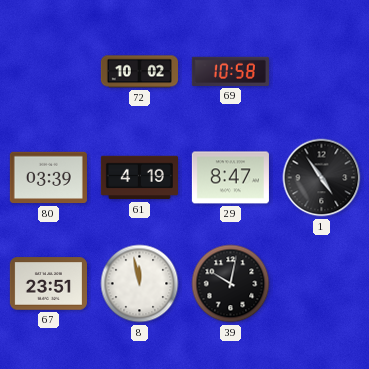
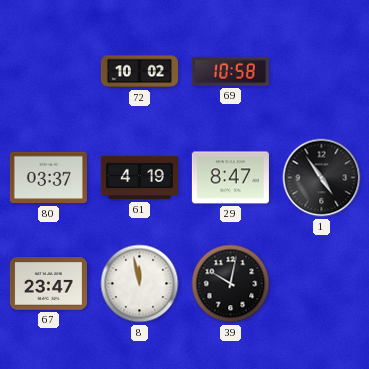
80: 03:39 -> 03:37 (48, 178)
67: 23:51 -> 23:47 (48, 284)
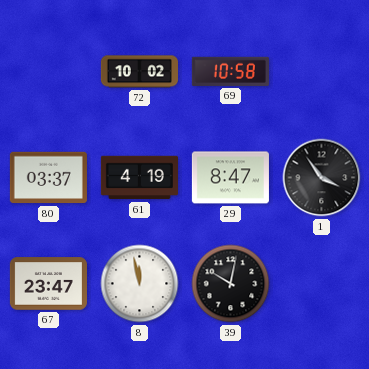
1: 4:54 -> 3:54 (322, 178)
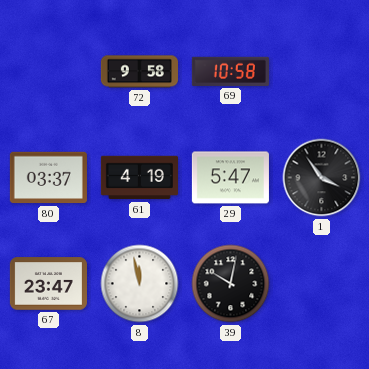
72: 10:02 -> 9:58 (139, 72)
29: 8:47 -> 5:47 (230, 178)
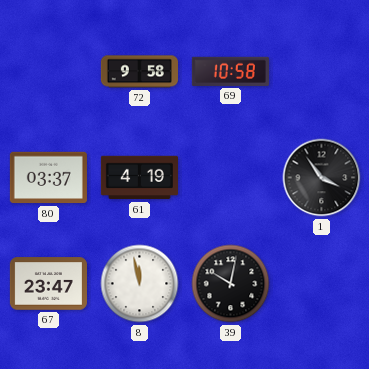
29: 5:47 -> none (230, 178)
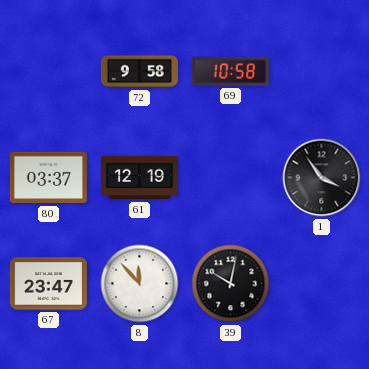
61: 4:19 -> 12:19 (139, 178)
8: 11:58 -> 11:53 (140, 284)
